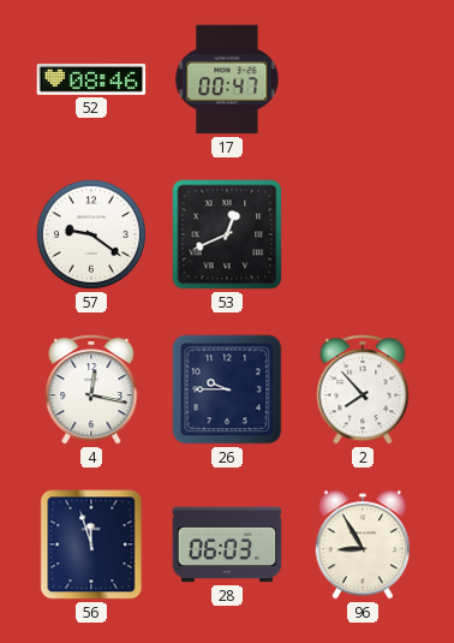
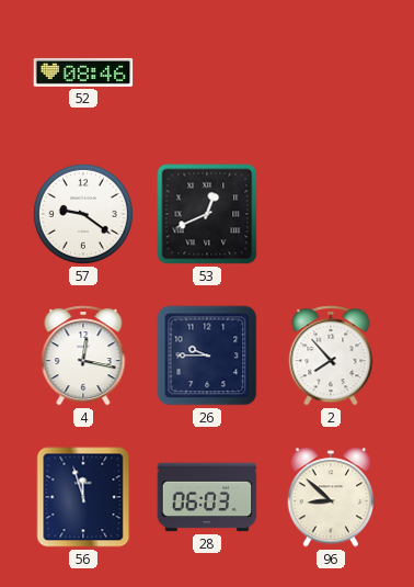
17: 00:47 -> none (227, 79)
96: 8:55 -> 8:52 (330, 497)
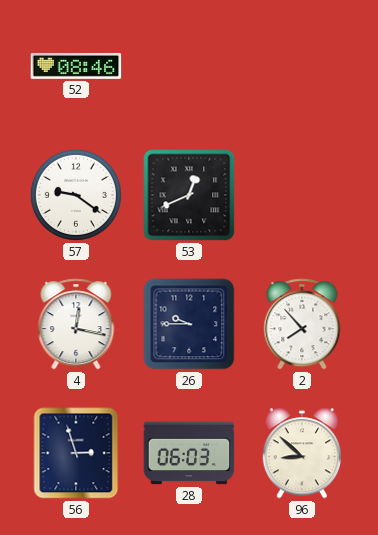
56: 11:57 -> 2:57 (76, 453)
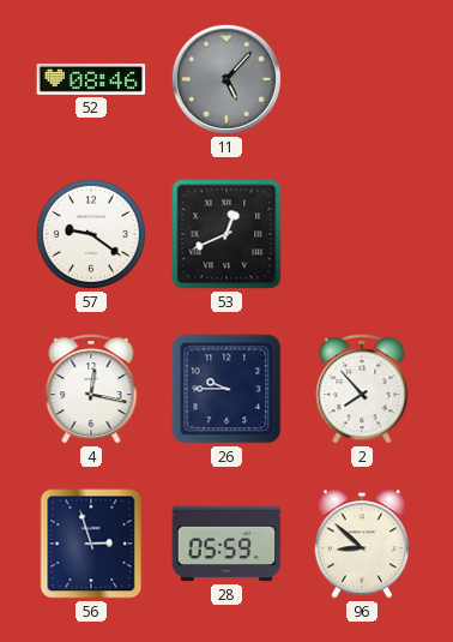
11: none -> 5:07 (226, 79)
28: 06:03 -> 05:59 (226, 544)
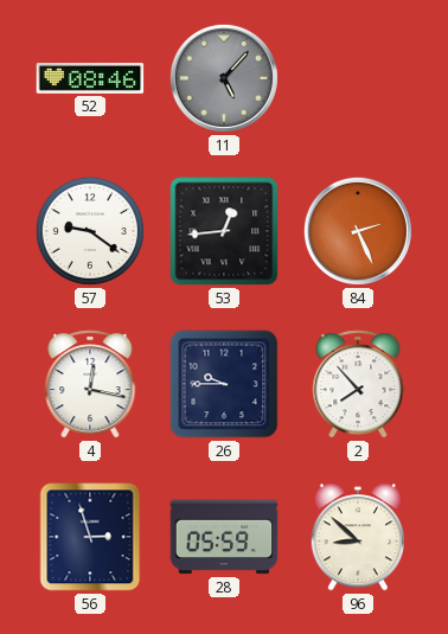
53: 12:41 -> 12:44 (224, 231)
84: none -> 2:26 (358, 231)
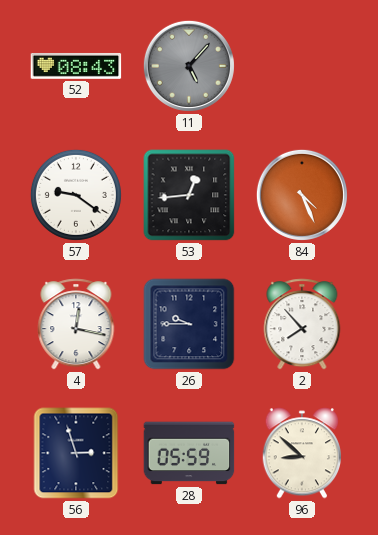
52: 08:46 -> 08:43 (76, 66)
84: 2:26 -> 4:26 (302, 195)
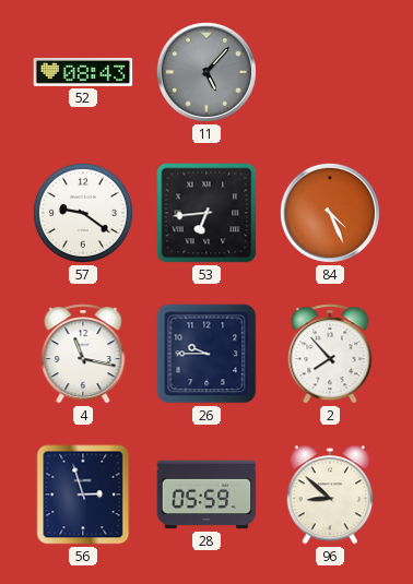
53: 12:44 -> 6:44 (206, 213)
4: 12:17 -> 11:17 (83, 354)
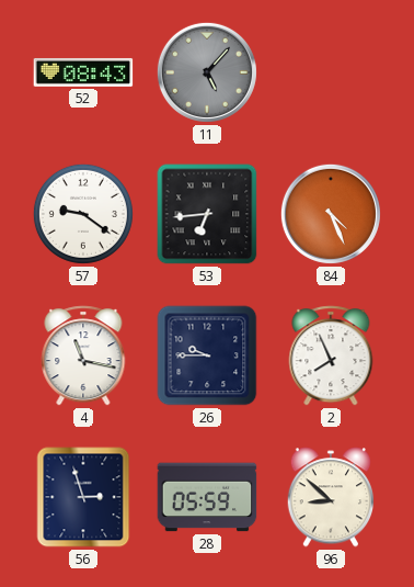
2: 7:53 -> 7:56 (331, 355)
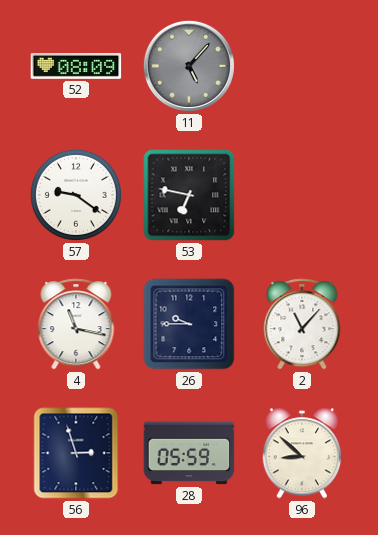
52: 08:43 -> 08:09 (76, 66)
53: 6:44 -> 6:47 (189, 195)
84: 4:26 -> none (331, 214)
2: 7:56 -> 11:07 (302, 324)
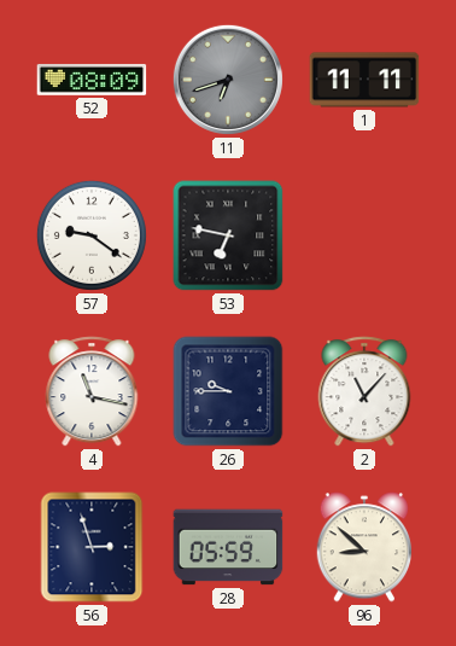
11: 5:07 -> 6:42 (228, 80)
1: none -> 11:11 (364, 80)
